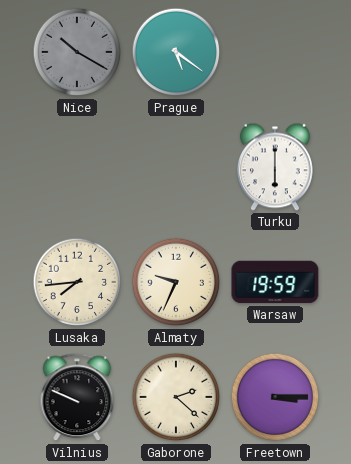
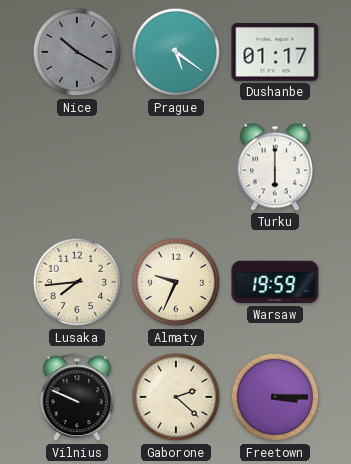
Dushanbe: none -> 01:17 (275, 53)
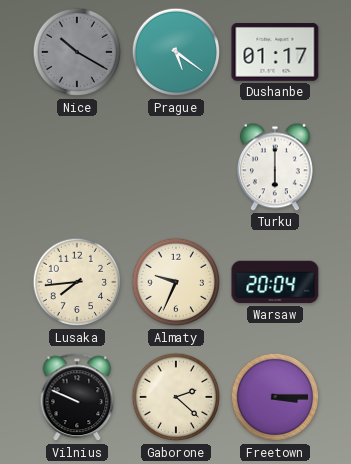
Warsaw: 19:59 -> 20:04 (275, 282)
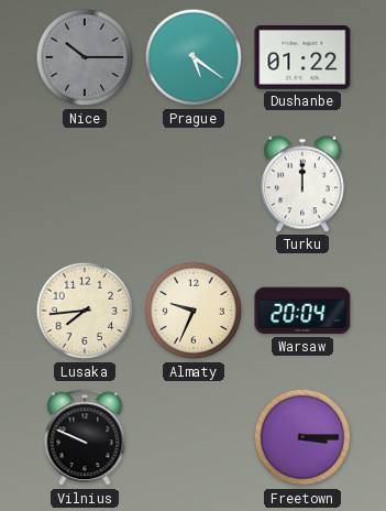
Nice: 10:20 -> 10:15 (85, 57)
Dushanbe: 01:17 -> 01:22 (302, 58)
Turku: 6:00 -> 12:00 (304, 184)
Gaborone: 2:22 -> none (176, 397)
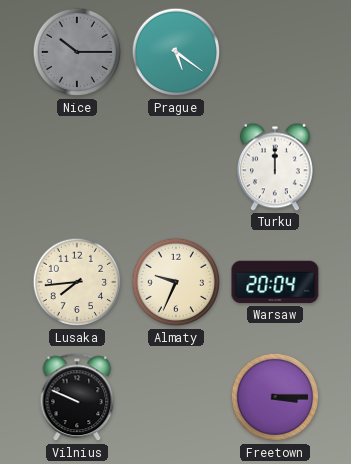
Dushanbe: 01:22 -> none (302, 58)
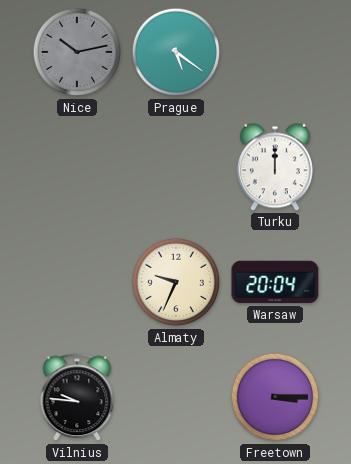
Nice: 10:15 -> 10:13 (77, 52)
Lusaka: 7:44 -> none (77, 282)
Vilnius: 9:49 -> 9:46 (77, 398)
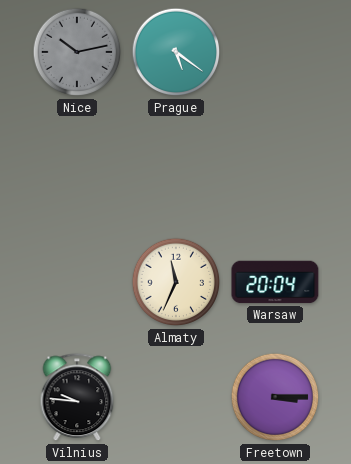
Turku: 12:00 -> none (276, 167)
Almaty: 9:34 -> 11:34 (176, 282)
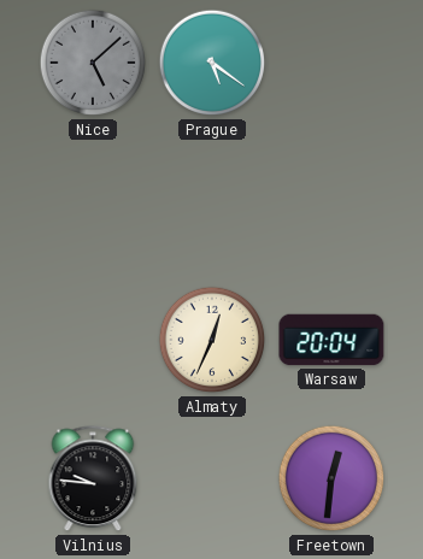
Nice: 10:13 -> 5:08 (93, 63)
Almaty: 11:34 -> 12:34 (212, 340)
Freetown: 3:15 -> 12:31 (331, 478)
